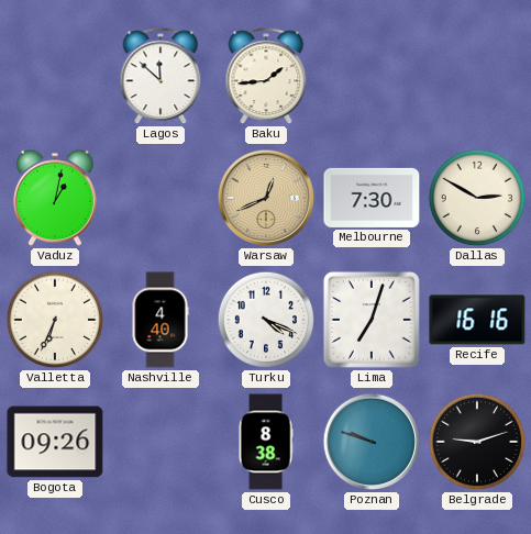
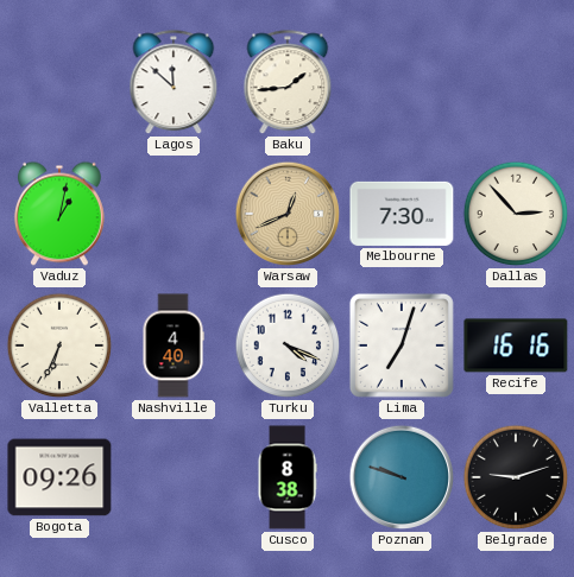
Dallas: 2:50 -> 2:53 (516, 214)
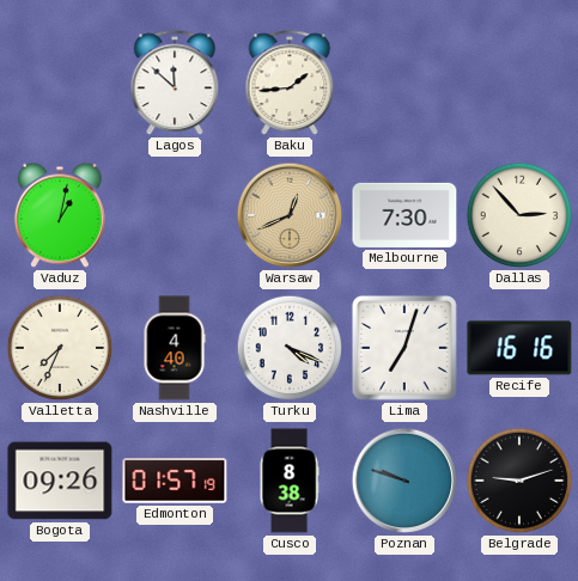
Valletta: 6:34 -> 7:34 (60, 348)
Edmonton: none -> 01:57 (175, 481)
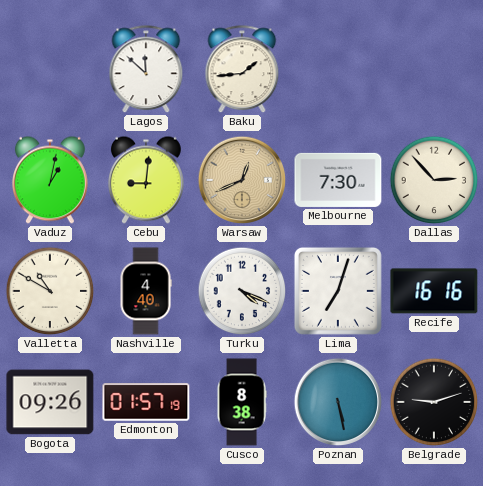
Cebu: none -> 9:01 (146, 180)
Valletta: 7:34 -> 10:50 (50, 291)
Poznan: 9:48 -> 5:28 (338, 402)
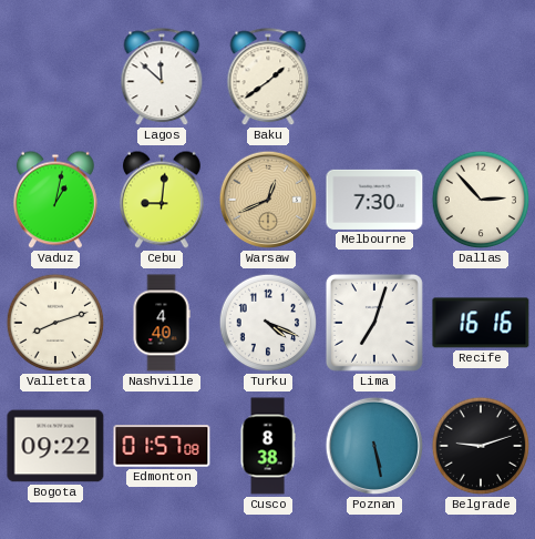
Baku: 1:44 -> 1:39 (268, 78)
Valletta: 10:50 -> 8:12 (55, 323)
Bogota: 09:26 -> 09:22 (55, 446)
Edmonton: 01:57:19 -> 01:57:08 (162, 446)
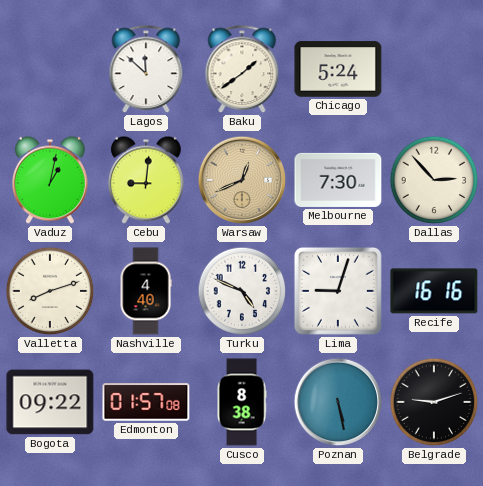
Chicago: none -> 5:24 (338, 69)
Turku: 4:19 -> 4:49 (242, 291)
Lima: 7:03 -> 9:03 (338, 291)
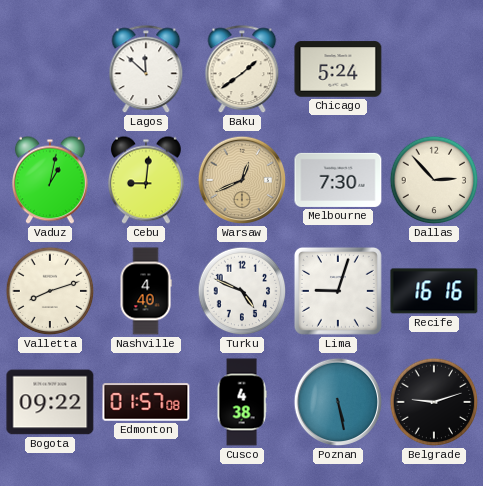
Cusco: 8:38 -> 4:38 (242, 402)
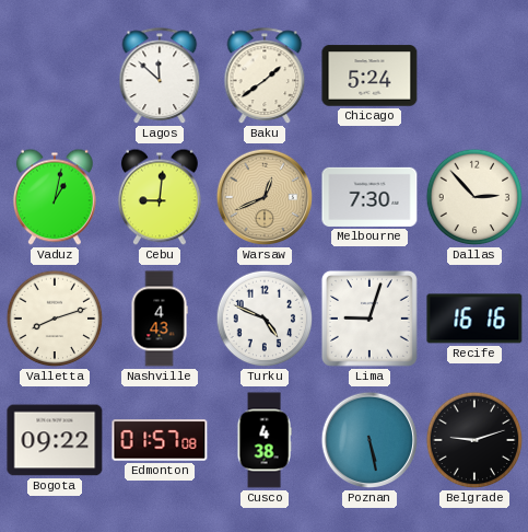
Nashville: 4:40 -> 4:43 (160, 319)
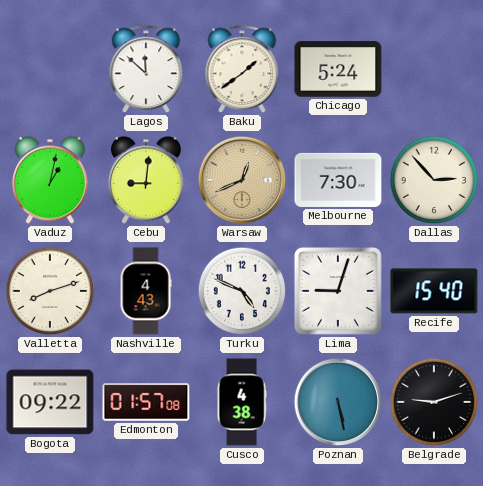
Recife: 16:16 -> 15:40 (434, 291)
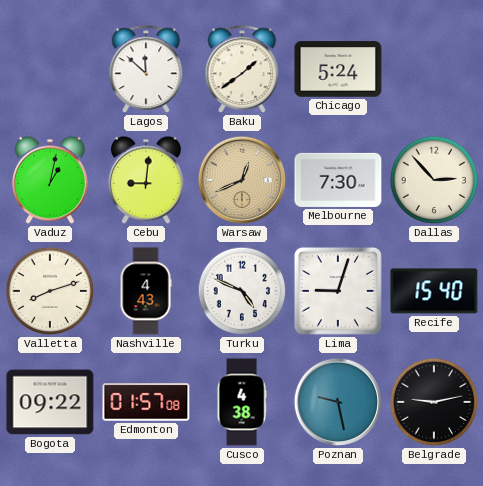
Poznan: 5:28 -> 9:28 (338, 402)
Belgrade: 9:12 -> 9:13 (434, 402)
